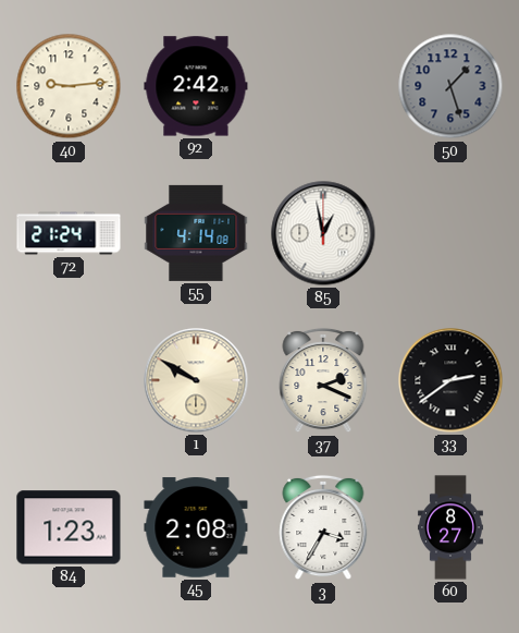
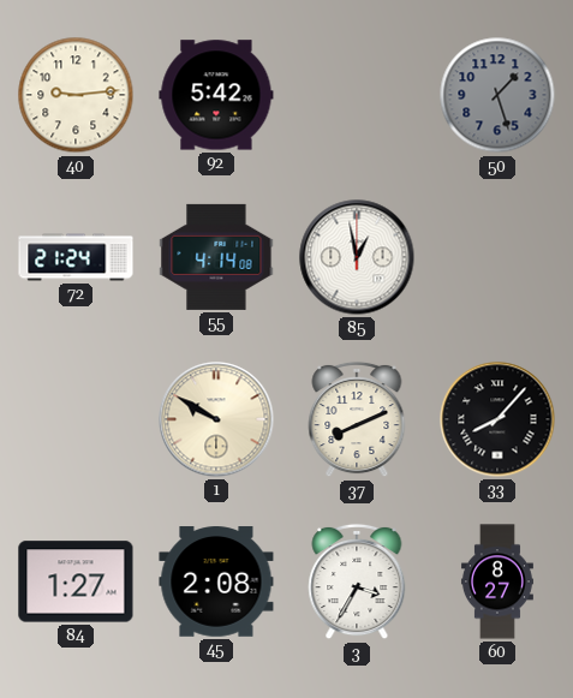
92: 2:42 -> 5:42 (216, 95)
37: 2:19 -> 8:11 (357, 419)
33: 2:39 -> 8:07 (497, 419)
84: 1:23 -> 1:27 (76, 581)
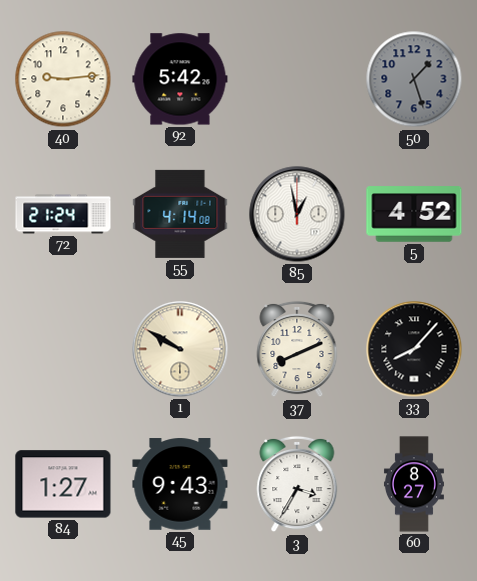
5: none -> 4:52 (414, 214)
45: 2:08 -> 9:43 (180, 484)
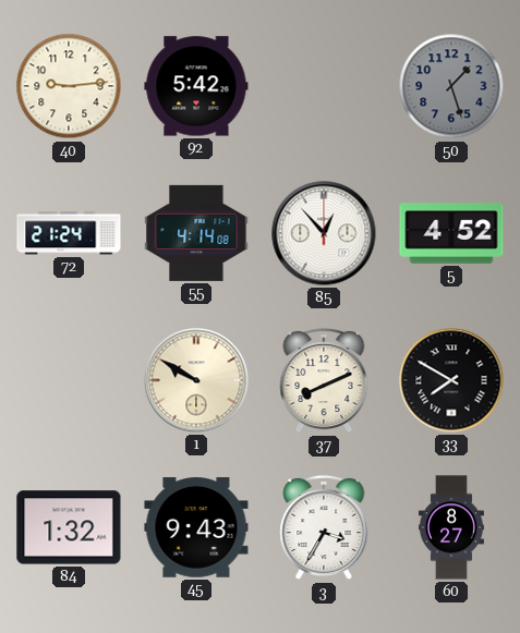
85: 12:58 -> 12:53 (324, 233)
33: 8:07 -> 7:50 (451, 380)
84: 1:27 -> 1:32 (69, 527)
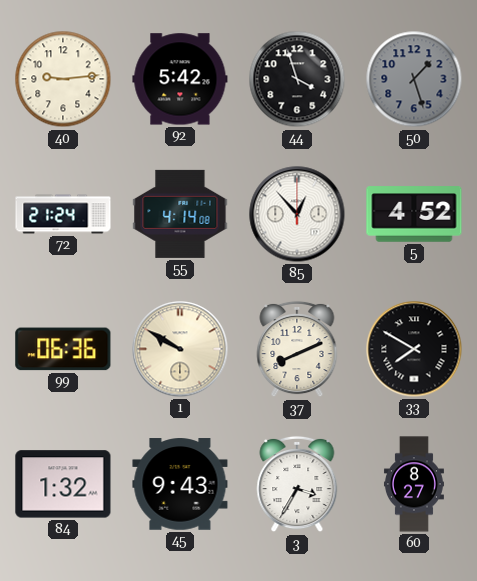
44: none -> 3:57 (297, 79)
99: none -> 06:36 (63, 349)
